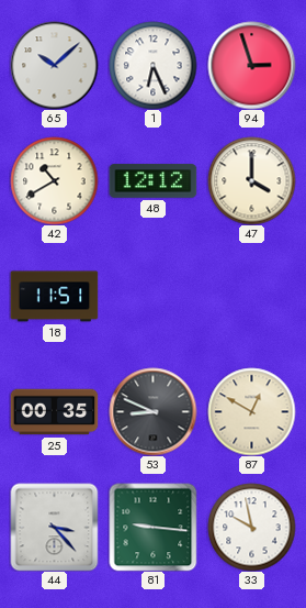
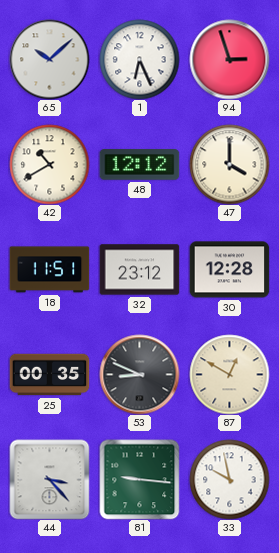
32: none -> 23:12 (139, 270)
30: none -> 12:28 (229, 270)
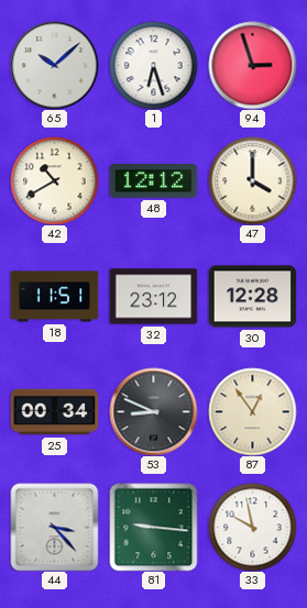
1: 6:26 -> 6:27 (153, 65)
25: 00:35 -> 00:34 (54, 412)
87: 12:50 -> 12:54 (252, 411)
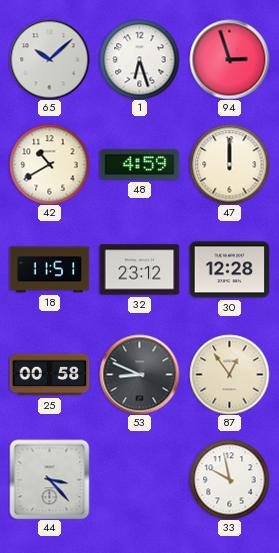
48: 12:12 -> 4:59 (139, 165)
47: 4:00 -> 12:00 (229, 164)
25: 00:34 -> 00:58 (49, 375)
81: 9:16 -> none (153, 527)
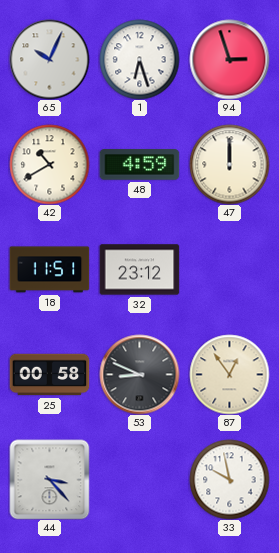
65: 10:08 -> 10:04 (49, 59)
30: 12:28 -> none (229, 270)
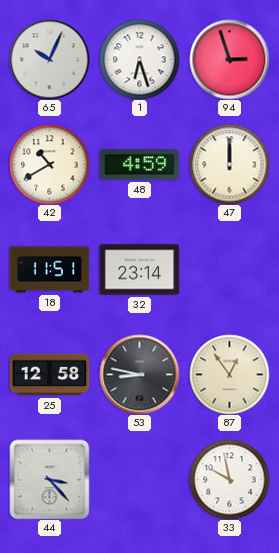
32: 23:12 -> 23:14 (139, 270)
25: 00:58 -> 12:58 (49, 375)
53: 8:49 -> 8:47 (139, 374)
